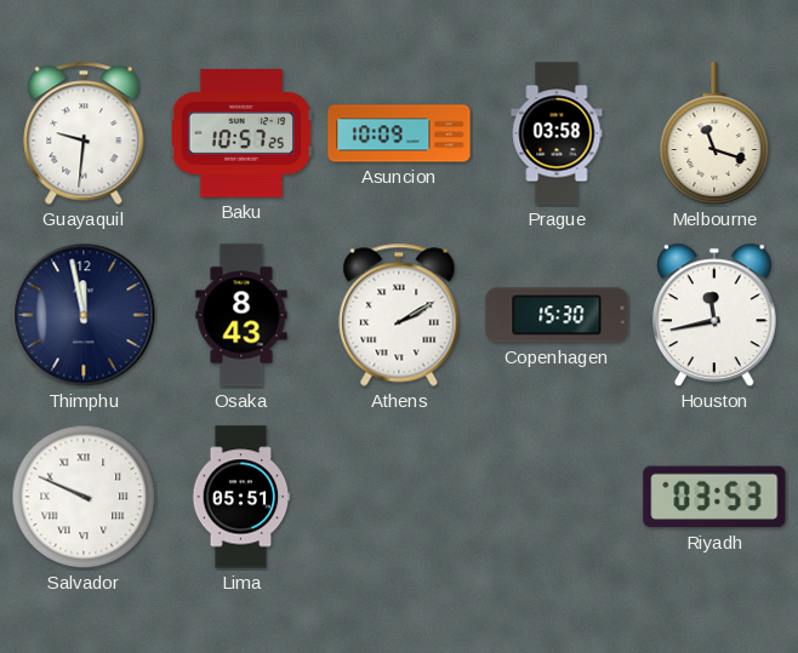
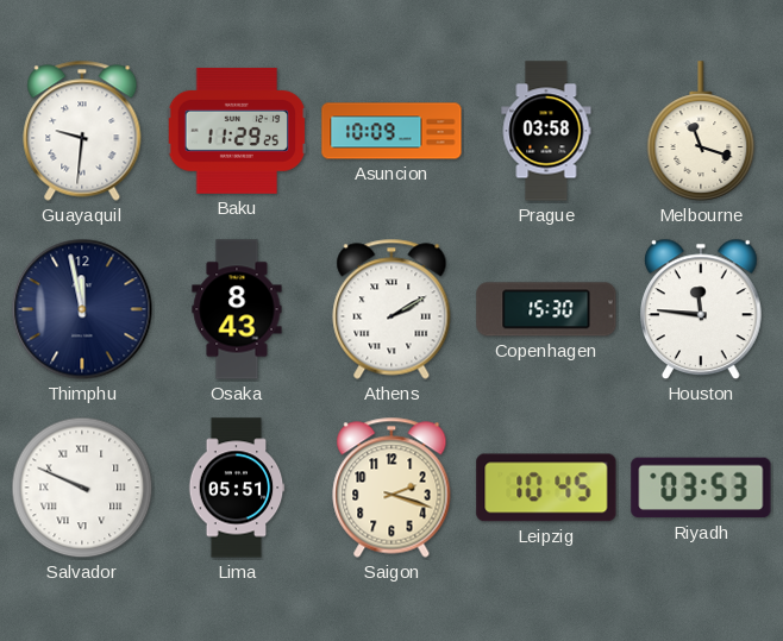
Baku: 10:57 -> 11:29 (237, 131)
Houston: 11:43 -> 11:46 (702, 309)
Saigon: none -> 2:18 (391, 488)
Leipzig: none -> 10:45 (546, 488)
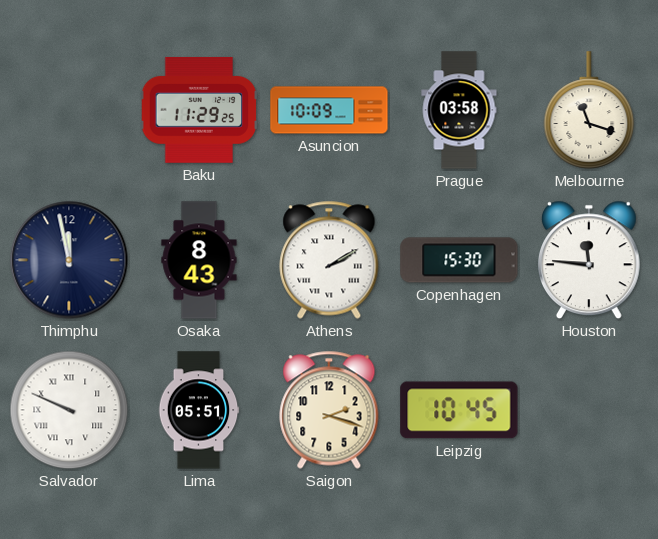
Guayaquil: 9:31 -> none (82, 131)
Riyadh: 03:53 -> none (701, 488)
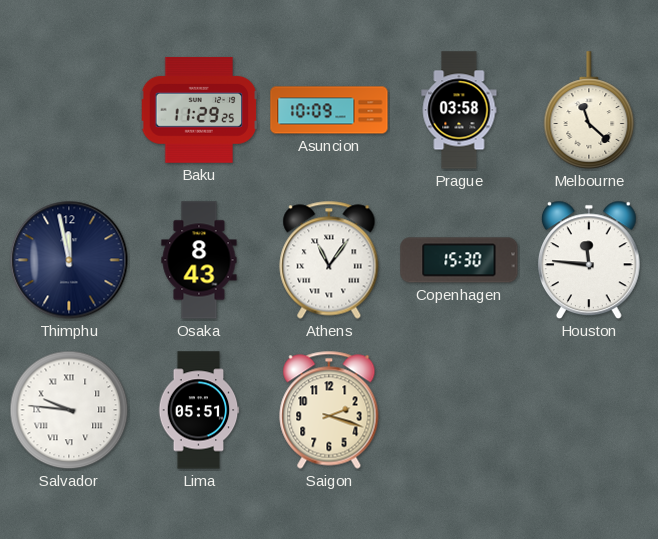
Melbourne: 11:18 -> 11:22 (589, 110)
Athens: 2:10 -> 11:06 (329, 260)
Salvador: 9:49 -> 9:46 (69, 410)
Leipzig: 10:45 -> none (459, 410)
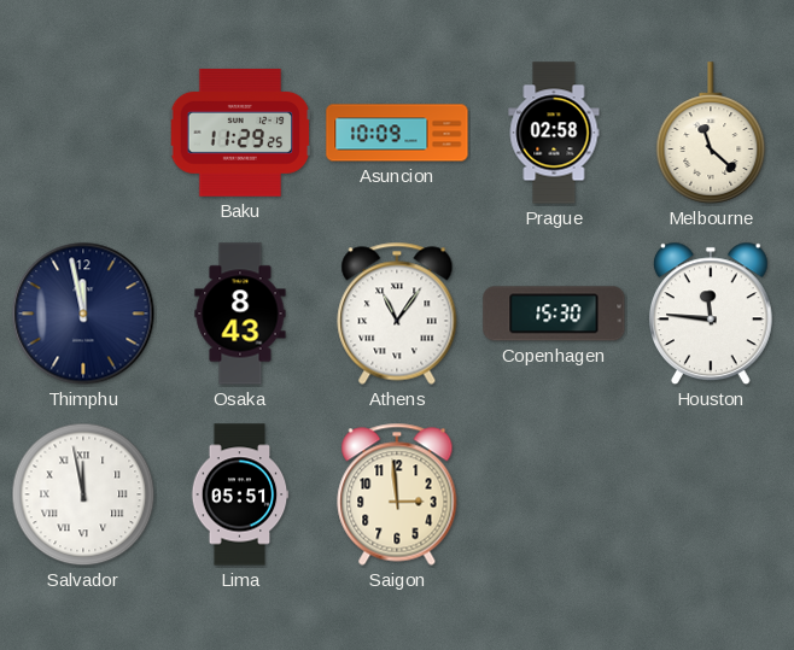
Prague: 03:58 -> 02:58 (554, 133)
Salvador: 9:46 -> 11:58 (83, 494)
Saigon: 2:18 -> 2:59 (397, 494)
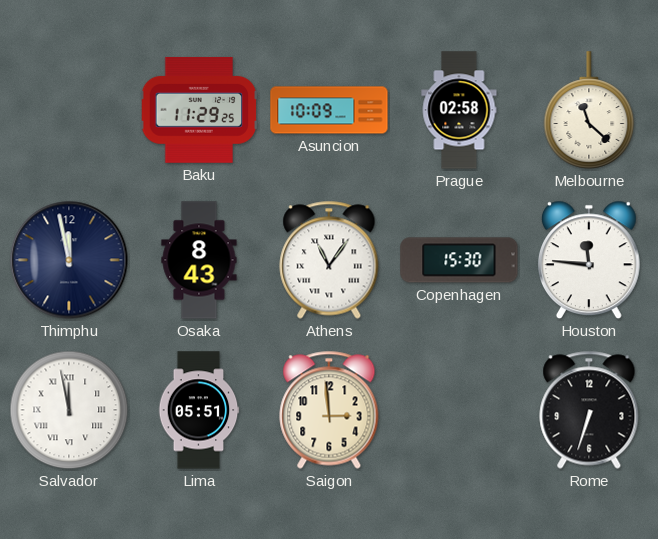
Rome: none -> 6:33 (589, 410)
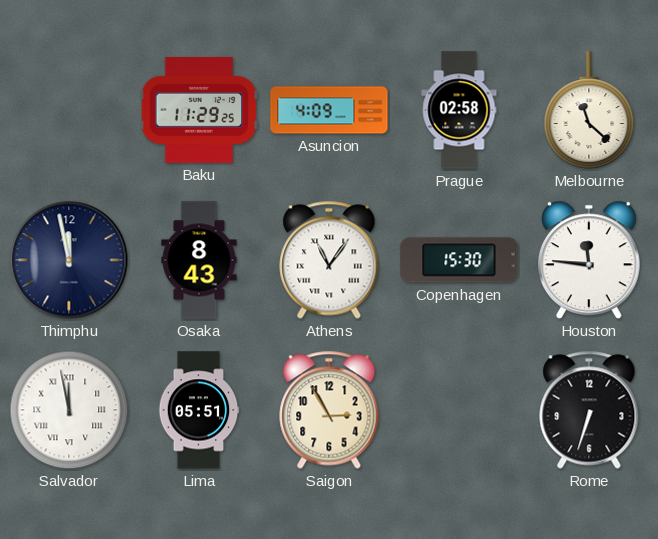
Asuncion: 10:09 -> 4:09 (329, 110)
Saigon: 2:59 -> 2:55 (329, 410)
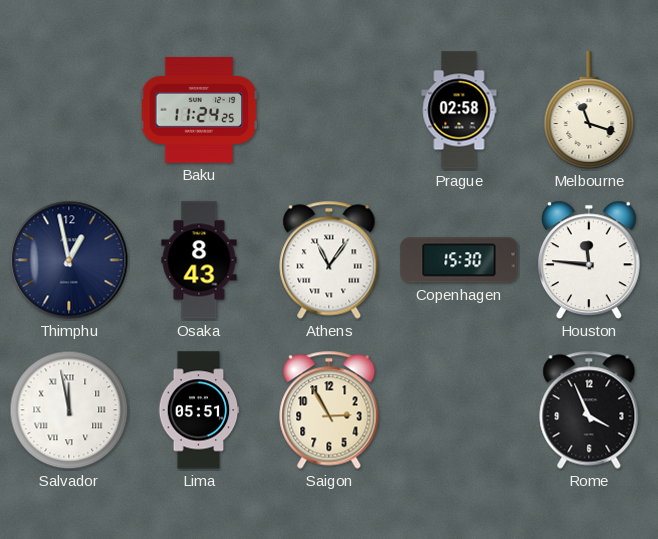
Baku: 11:29 -> 11:24 (199, 110)
Asuncion: 4:09 -> none (329, 110)
Melbourne: 11:22 -> 11:18 (589, 110)
Thimphu: 11:58 -> 12:58 (69, 260)
Rome: 6:33 -> 3:56 (589, 410)
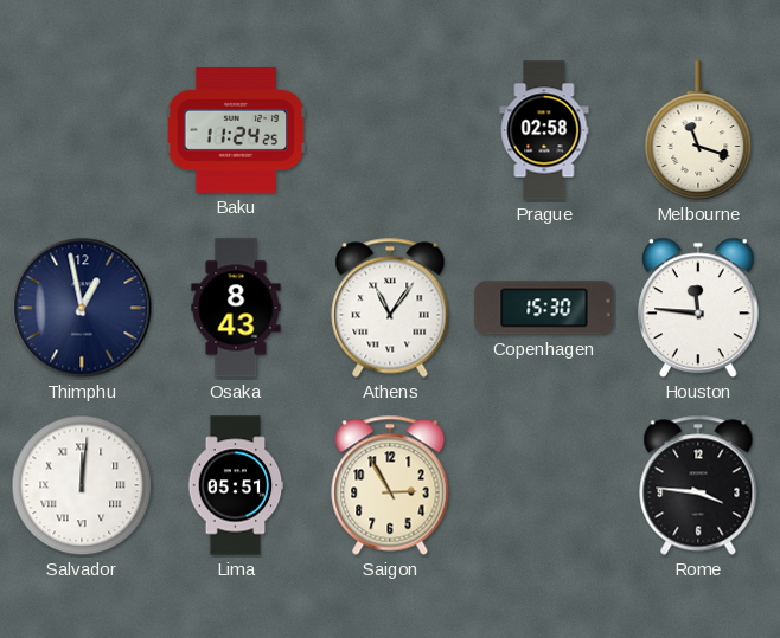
Salvador: 11:58 -> 12:01 (82, 485)
Rome: 3:56 -> 3:46 (698, 485)
